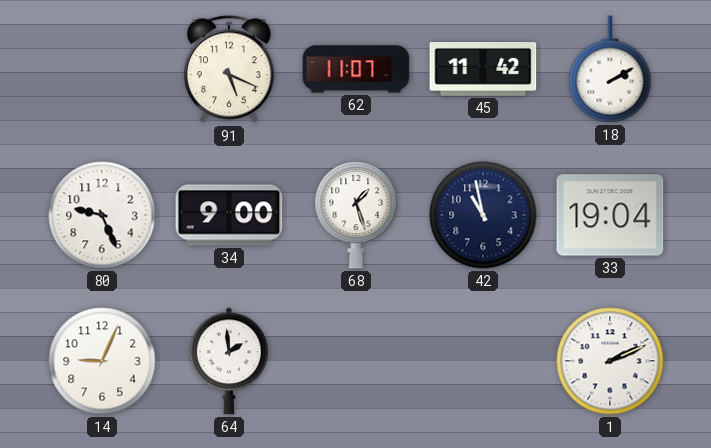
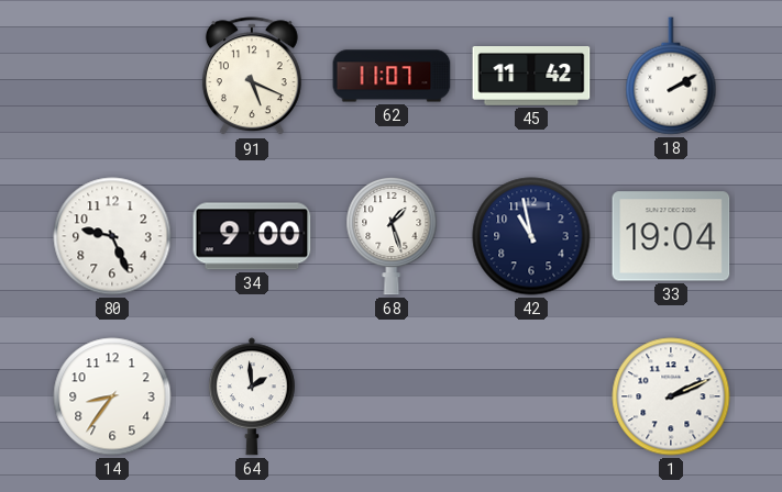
14: 9:04 -> 8:36 (112, 396)
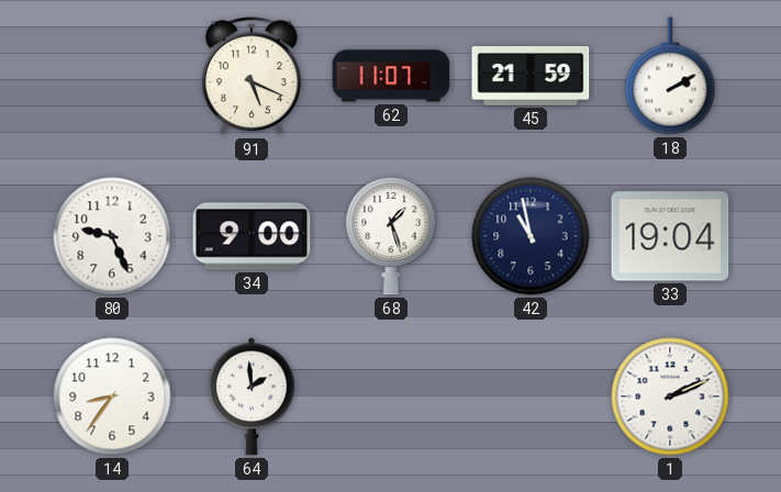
45: 11:42 -> 21:59 (531, 77)
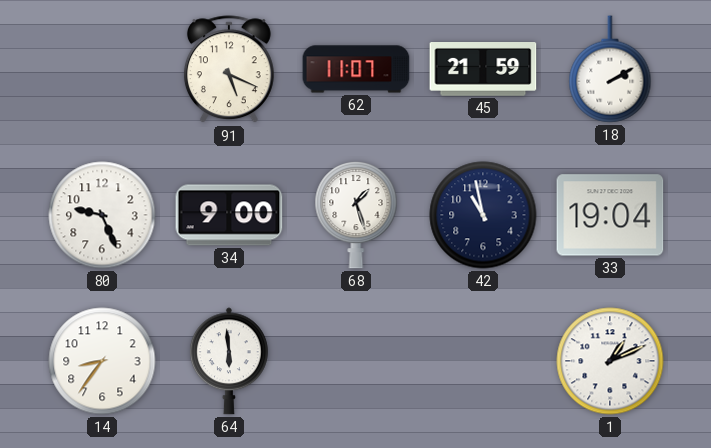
64: 1:59 -> 5:59 (229, 361)
1: 2:11 -> 1:11 (610, 361)
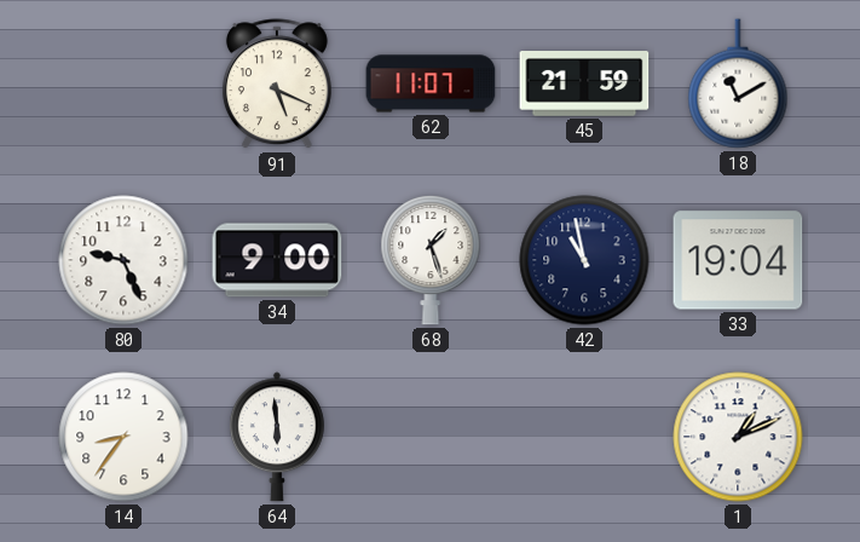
18: 2:10 -> 11:10 (738, 83)
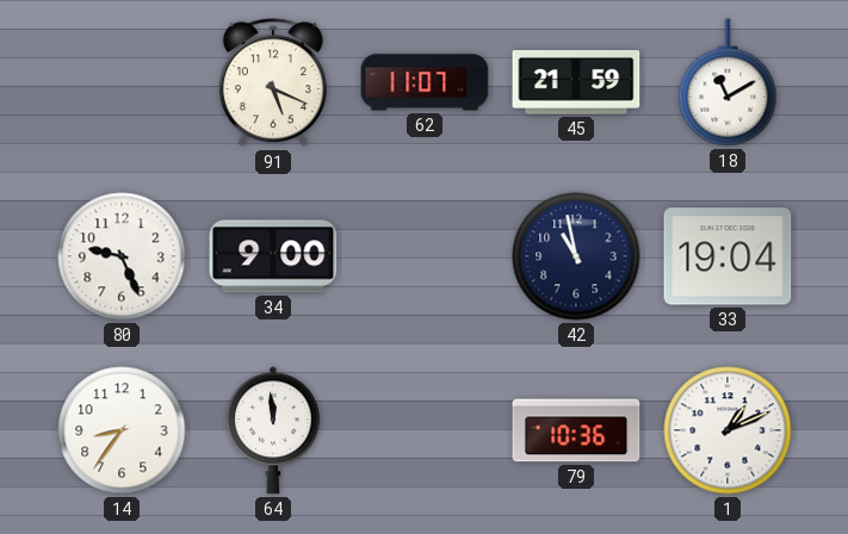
68: 1:27 -> none (431, 260)
64: 5:59 -> 11:59 (273, 430)
79: none -> 10:36 (576, 430)
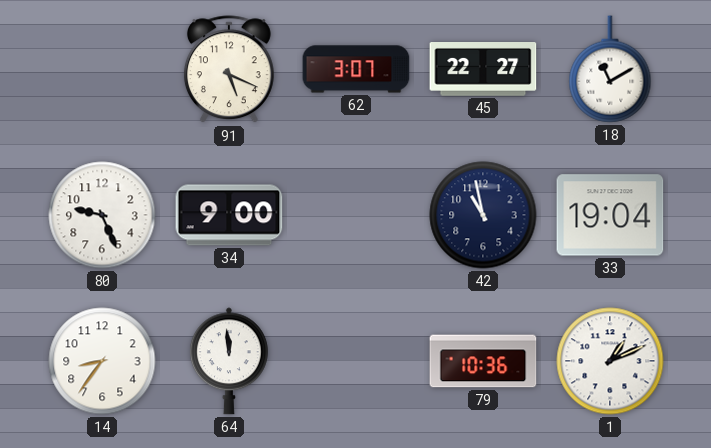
62: 11:07 -> 3:07 (356, 69)
45: 21:59 -> 22:27 (483, 70)
